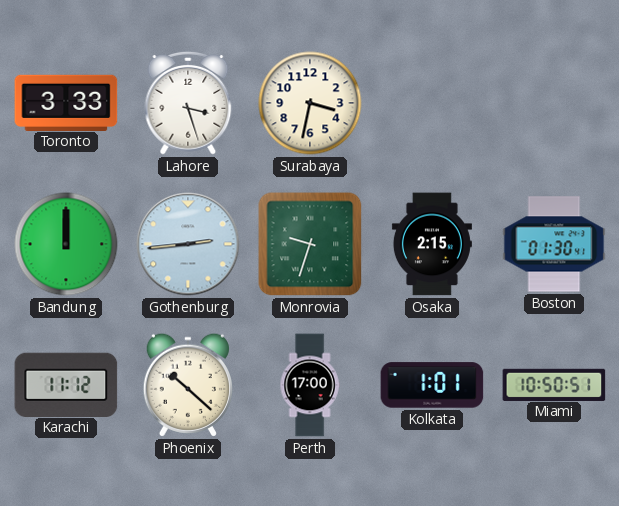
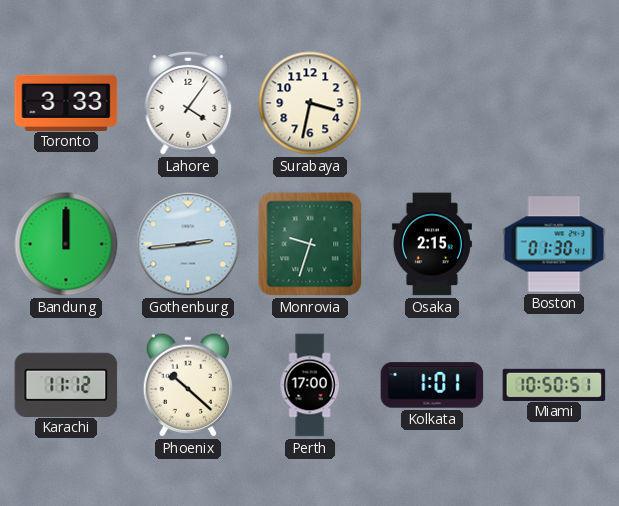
Lahore: 3:27 -> 4:06 (188, 103)
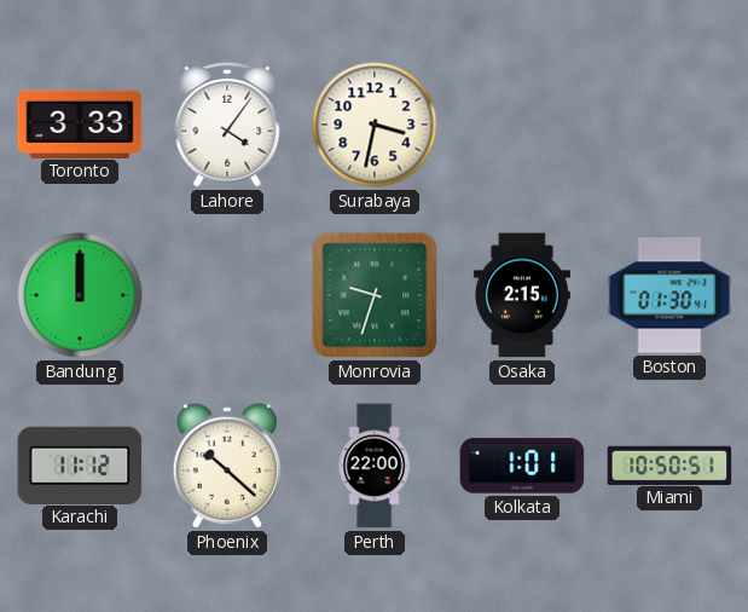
Gothenburg: 2:44 -> none (188, 244)
Perth: 17:00 -> 22:00 (375, 466)
